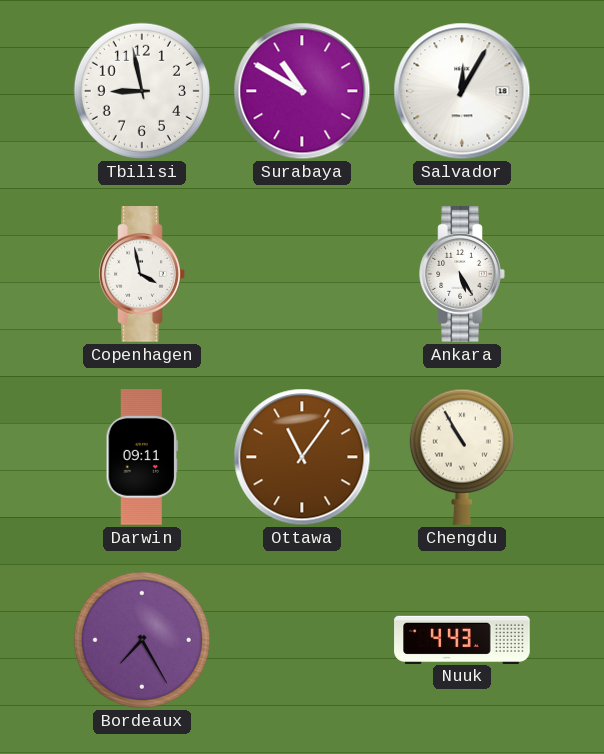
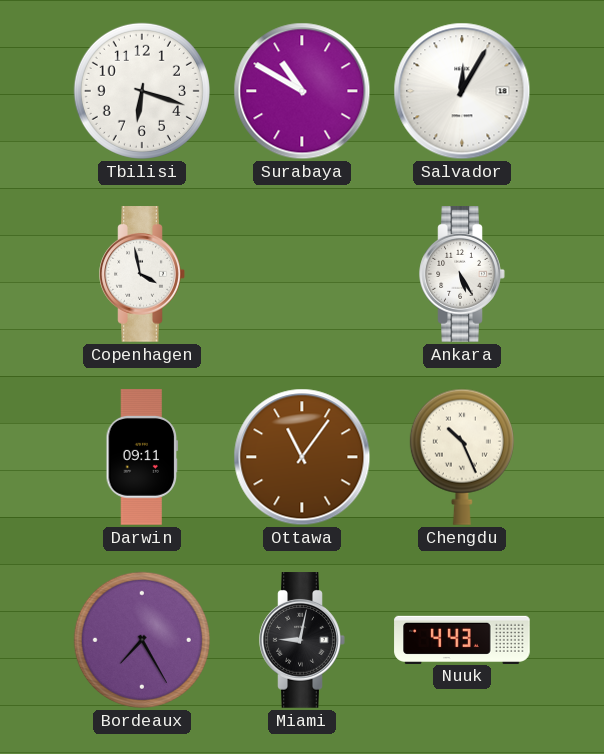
Tbilisi: 8:58 -> 6:18 (142, 91)
Chengdu: 10:55 -> 10:26 (462, 457)
Miami: none -> 9:02 (302, 640)
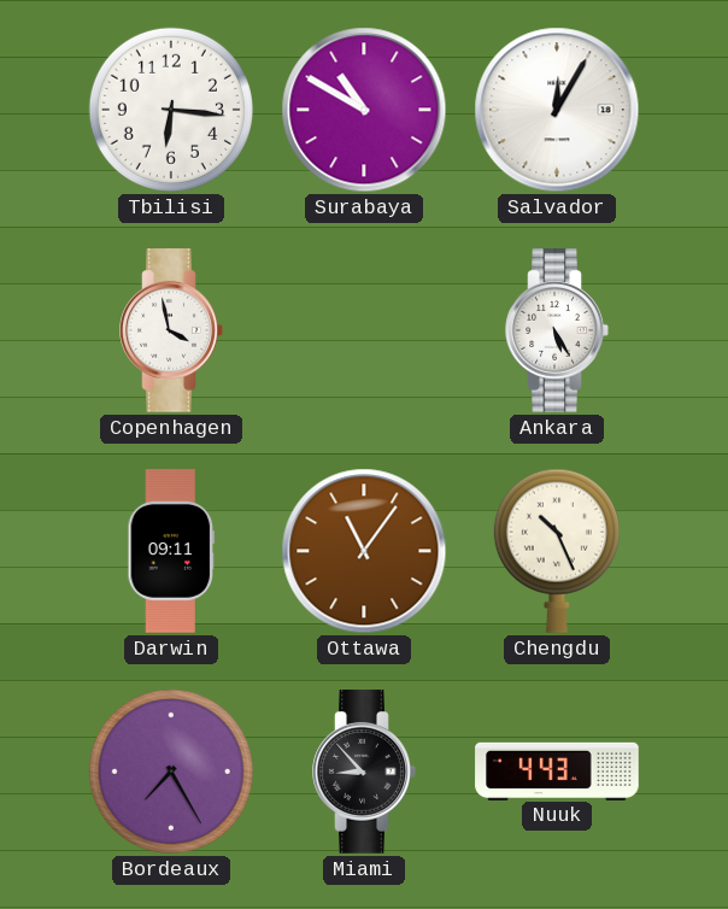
Tbilisi: 6:18 -> 6:16 (171, 110)
Miami: 9:02 -> 8:53 (364, 772)
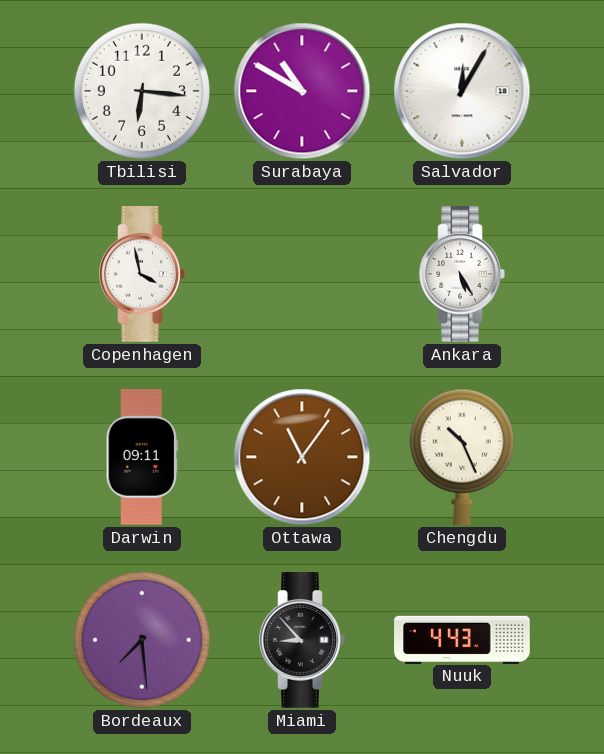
Bordeaux: 7:25 -> 7:29 (142, 640)
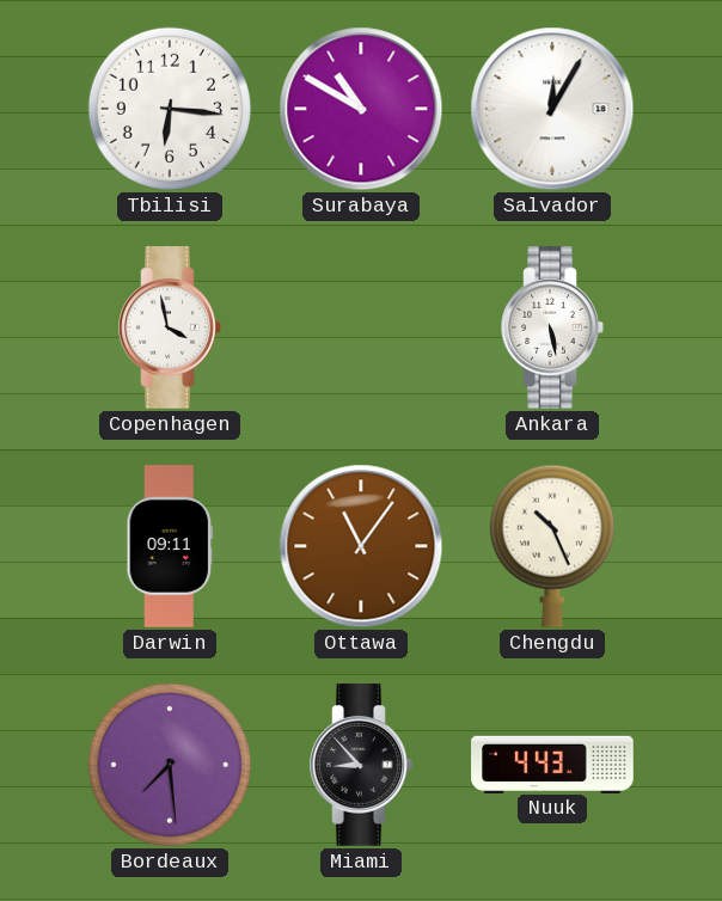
Ankara: 5:25 -> 5:28 (552, 327)
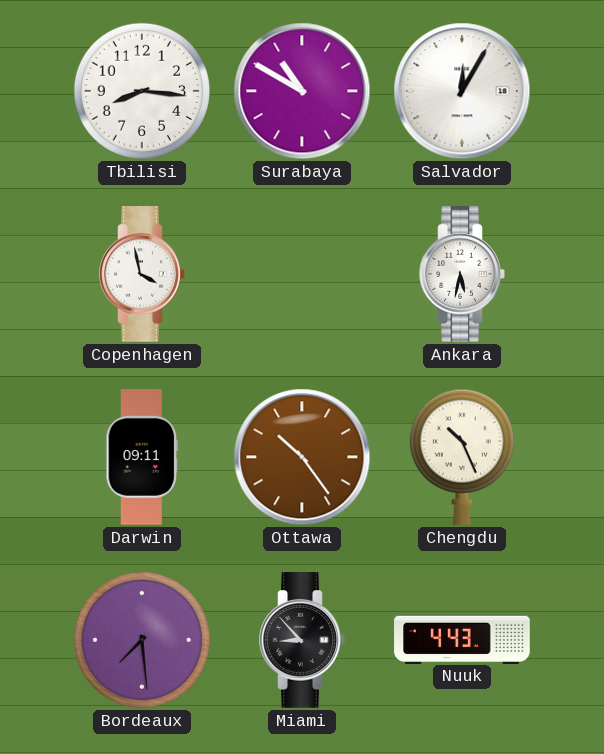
Tbilisi: 6:16 -> 8:16 (142, 91)
Ankara: 5:28 -> 5:32 (462, 274)
Ottawa: 11:06 -> 10:24 (302, 457)
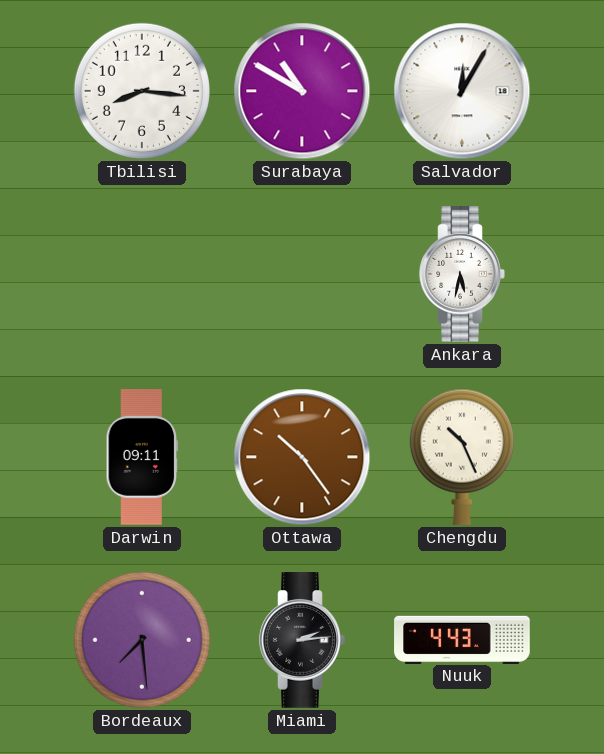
Copenhagen: 3:58 -> none (142, 274)
Miami: 8:53 -> 2:14 (302, 640)
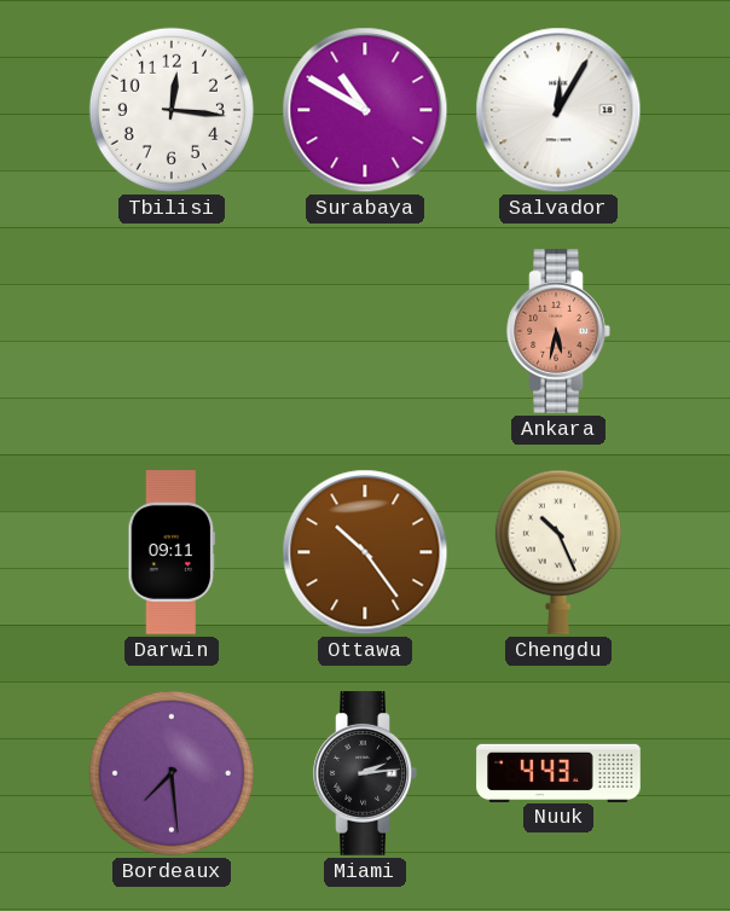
Tbilisi: 8:16 -> 12:16 (172, 110)
Ankara dial: white -> salmon (558, 331)
